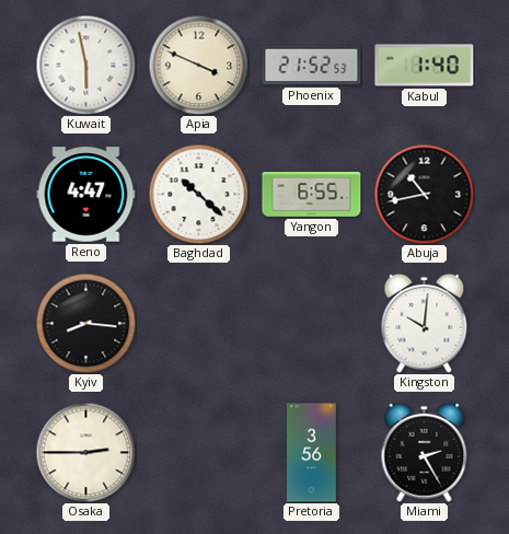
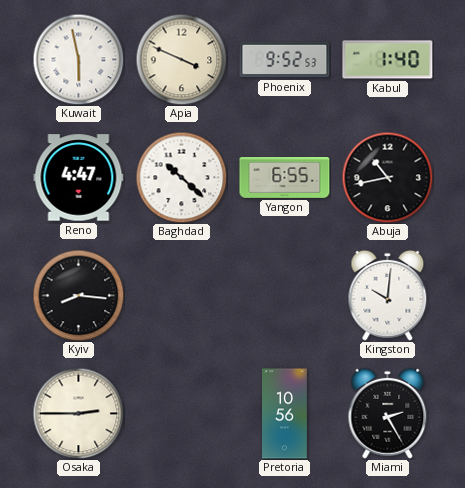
Phoenix: 21:52 -> 9:52 (285, 60)
Pretoria: 3:56 -> 10:56 (285, 414)
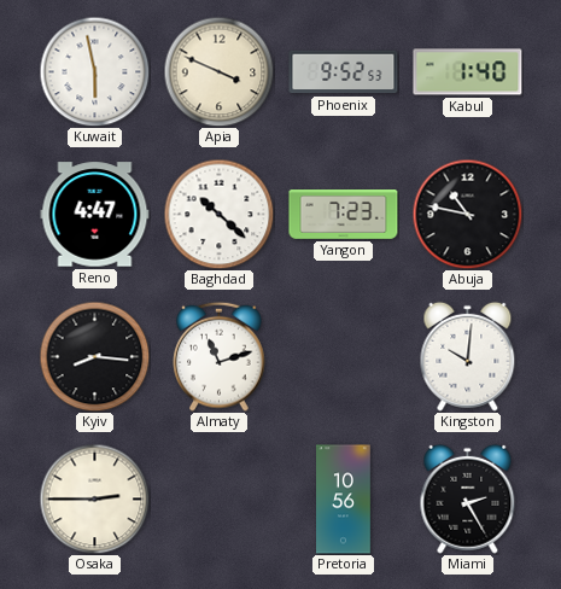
Yangon: 6:55 -> 7:23 (344, 215)
Abuja: 10:43 -> 10:47 (467, 214)
Almaty: none -> 11:12 (220, 356)
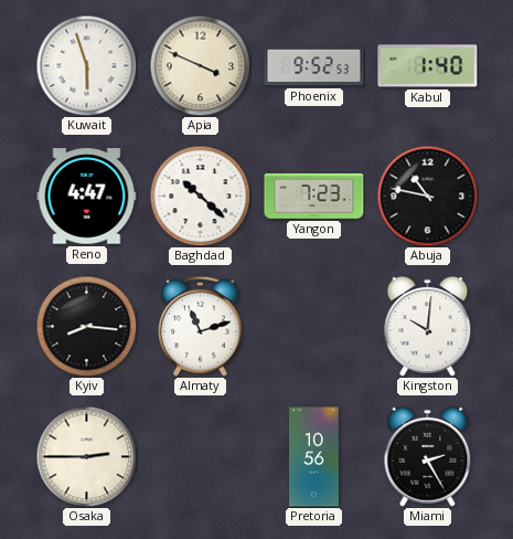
Kuwait: 5:58 -> 5:57 (86, 65)
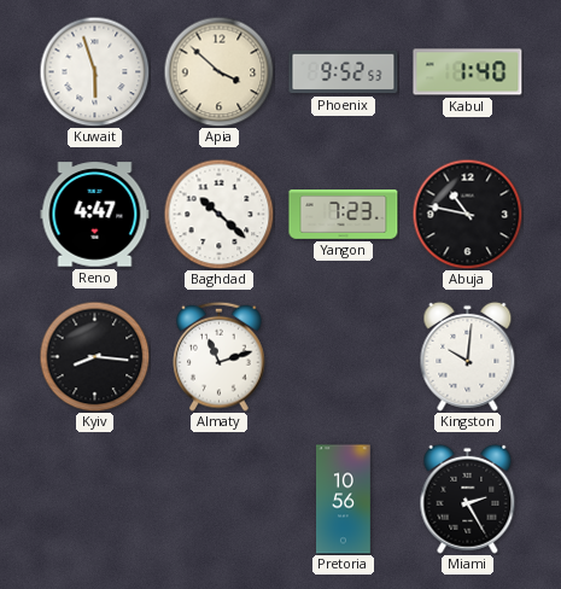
Apia: 3:49 -> 3:52 (218, 71)
Osaka: 2:45 -> none (86, 456)
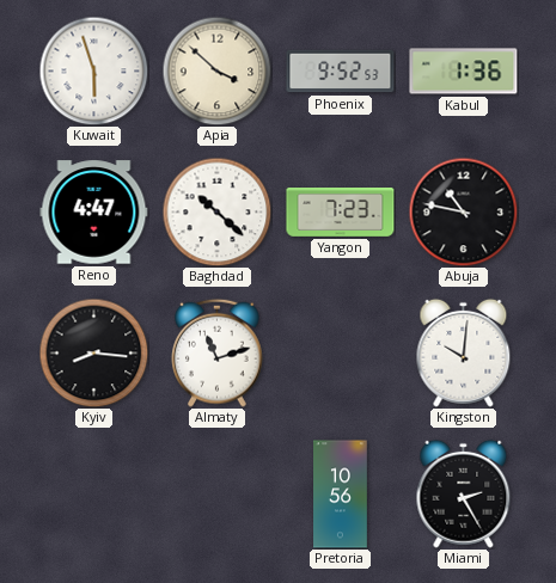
Kabul: 1:40 -> 1:36 (464, 72)
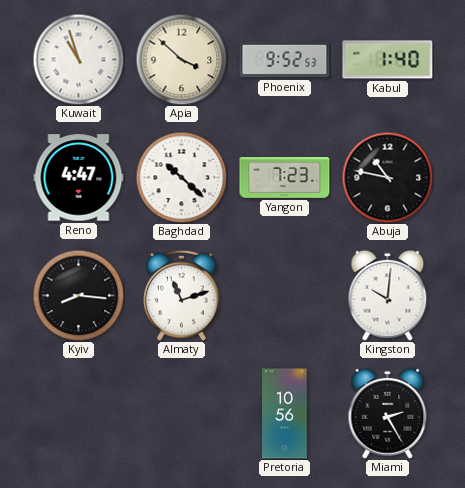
Kuwait: 5:57 -> 10:57 (78, 59)
Kabul: 1:36 -> 1:40 (388, 60)
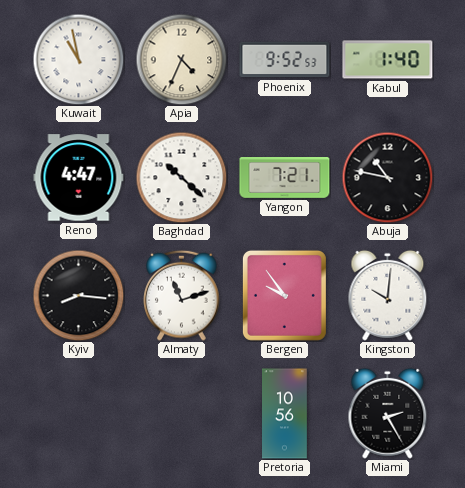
Kuwait: 10:57 -> 10:58 (78, 59)
Apia: 3:52 -> 4:34 (181, 59)
Yangon: 7:23 -> 7:21 (285, 178)
Bergen: none -> 9:54 (284, 295)
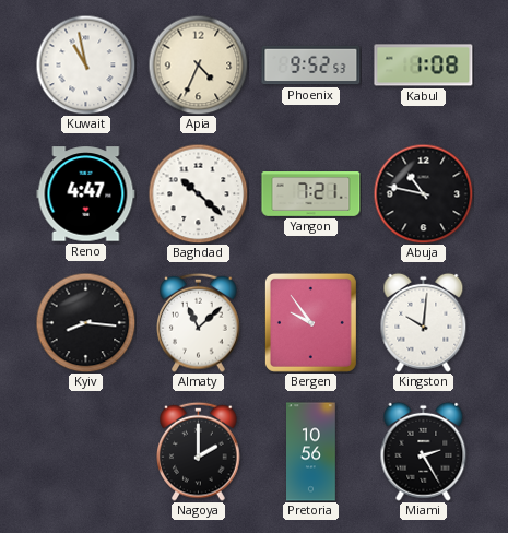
Kabul: 1:40 -> 1:08 (424, 66)
Almaty: 11:12 -> 11:08 (199, 322)
Nagoya: none -> 2:00 (199, 451)
